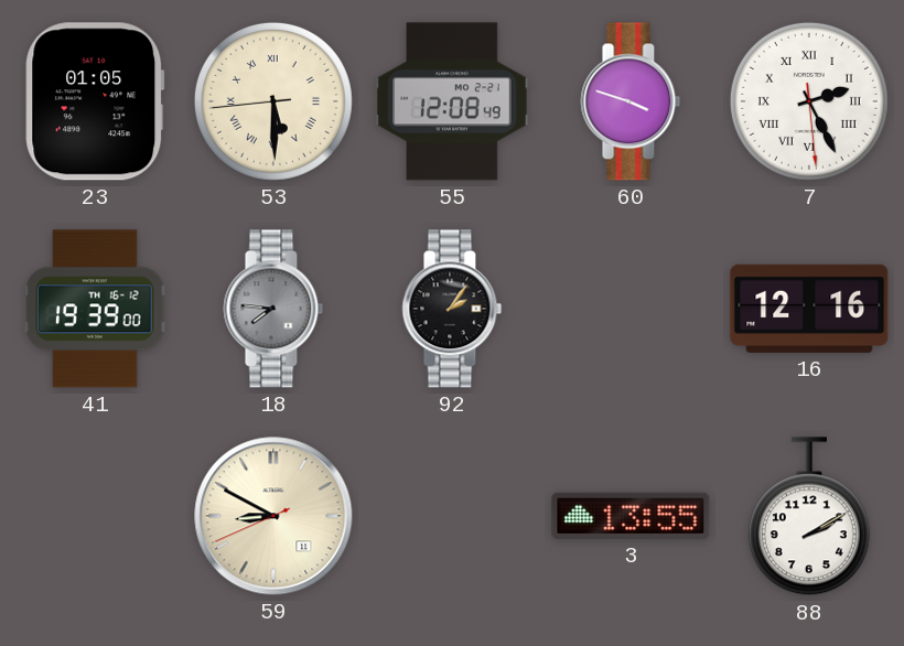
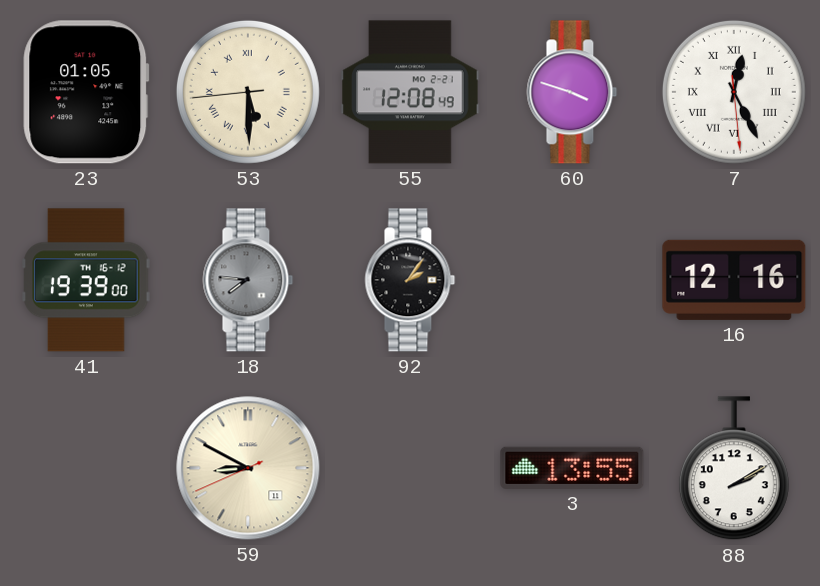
7: 2:25 -> 12:25 (734, 92)
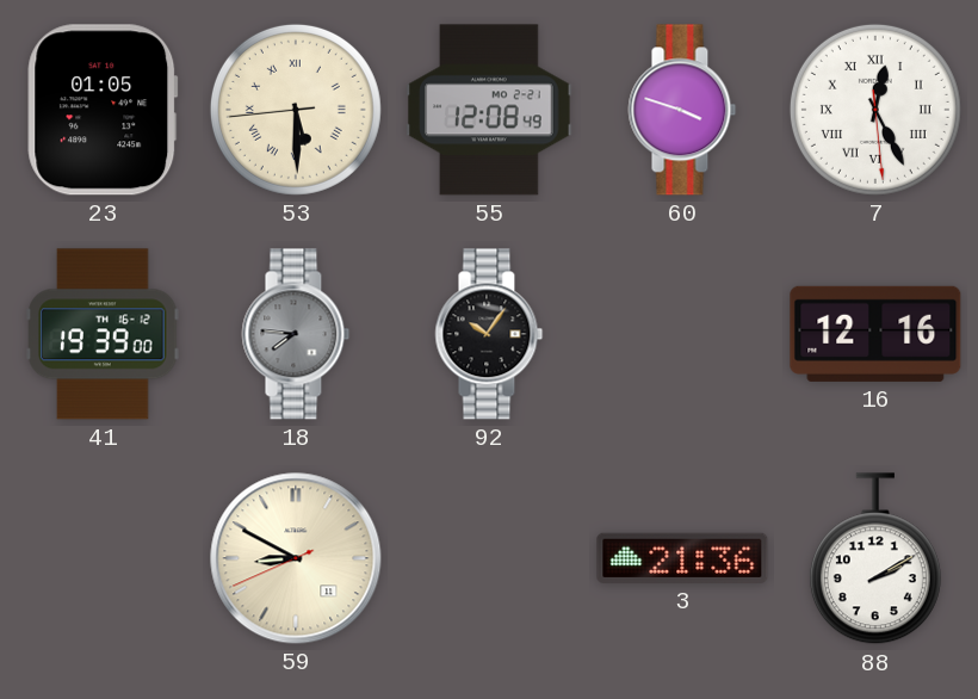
92: 2:06 -> 10:06 (489, 334)
3: 13:55 -> 21:36 (682, 558)
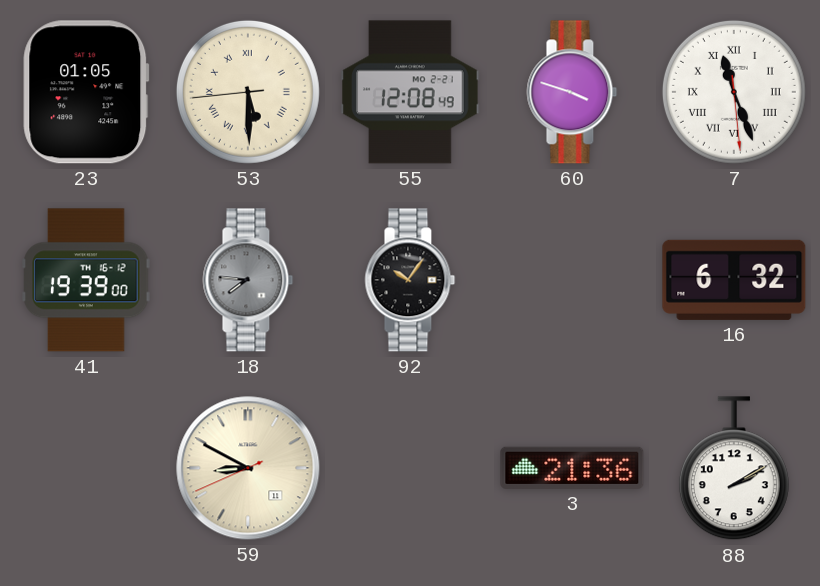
7: 12:25 -> 11:26 (734, 92)
16: 12:16 -> 6:32 (734, 280)
